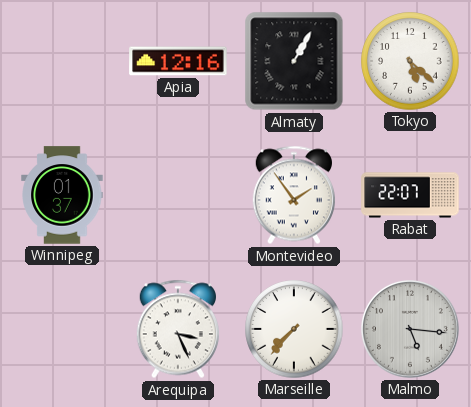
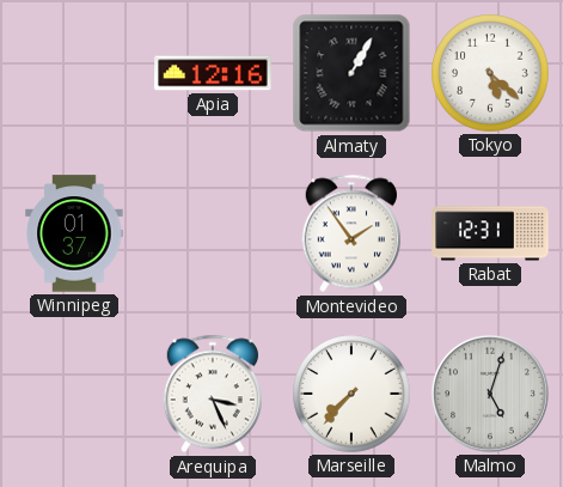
Rabat: 22:07 -> 12:31 (490, 233)
Malmo: 5:16 -> 5:03 (490, 394)
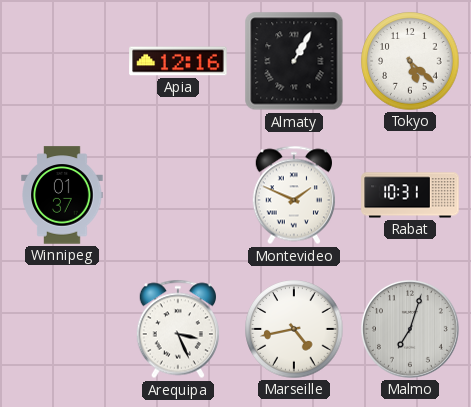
Montevideo: 1:54 -> 1:49 (294, 195)
Rabat: 12:31 -> 10:31 (410, 195)
Marseille: 7:37 -> 4:43 (294, 329)
Malmo: 5:03 -> 7:03 (410, 329)
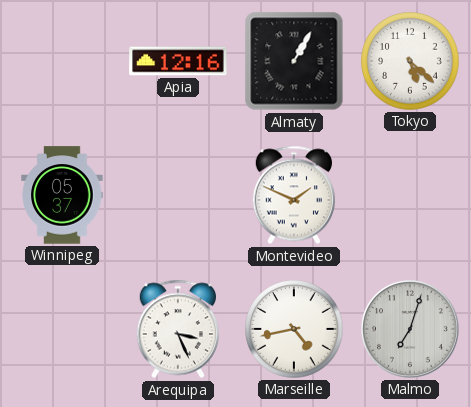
Winnipeg: 01:37 -> 05:37 (62, 195)
Rabat: 10:31 -> none (410, 195)
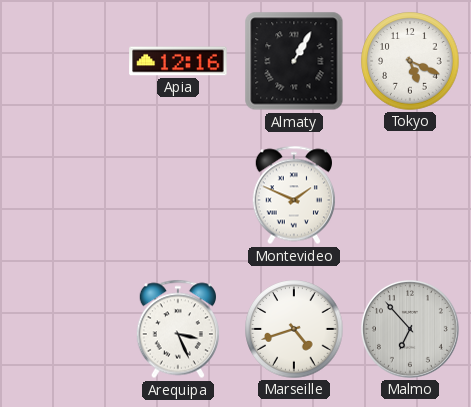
Tokyo: 5:22 -> 5:19 (410, 61)
Winnipeg: 05:37 -> none (62, 195)
Marseille: 4:43 -> 4:42 (294, 329)
Malmo: 7:03 -> 6:53 (410, 329)
